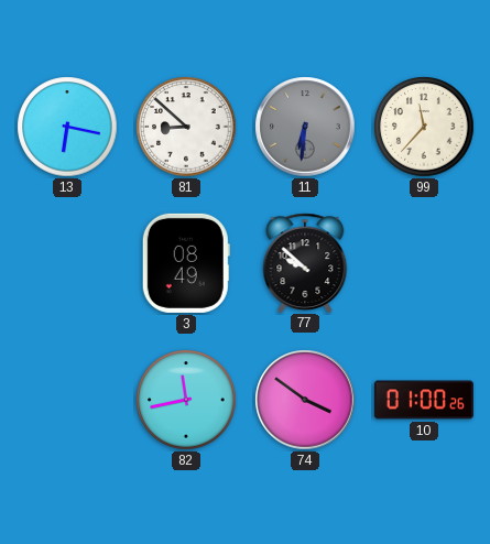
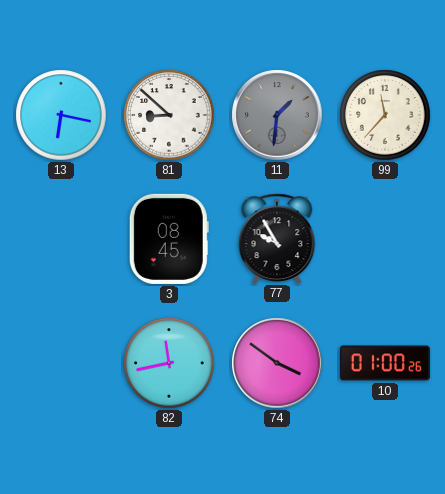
11: 6:31 -> 1:31 (277, 115)
3: 08:49 -> 08:45 (169, 239)
77: 9:52 -> 9:55 (277, 238)
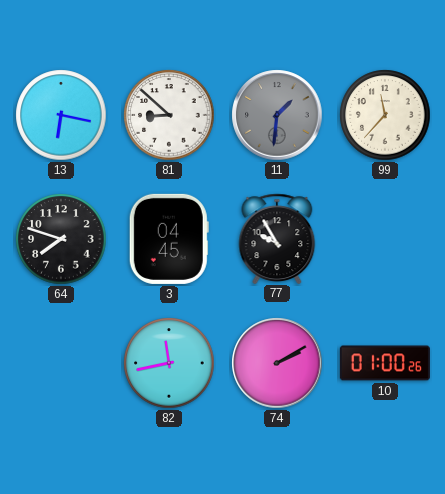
64: none -> 7:48 (61, 239)
3: 08:45 -> 04:45 (169, 239)
74: 3:51 -> 2:10 (277, 363)
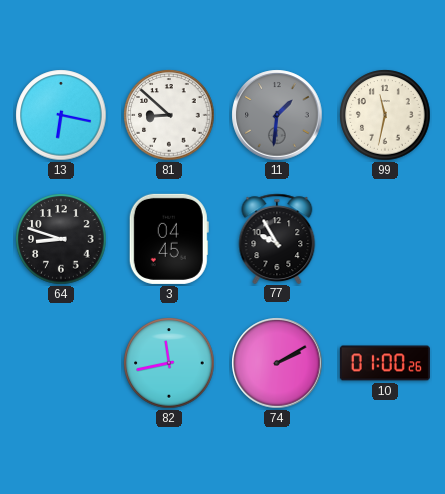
99: 11:37 -> 11:32 (385, 115)
64: 7:48 -> 8:48 (61, 239)
